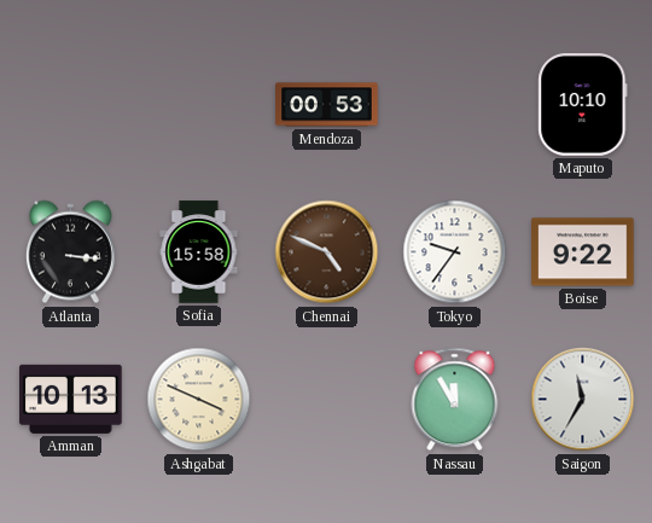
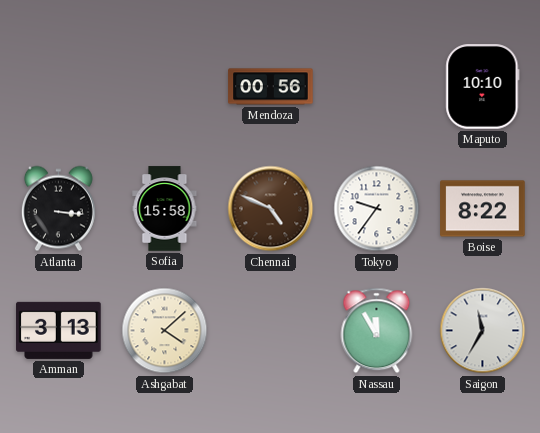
Mendoza: 00:53 -> 00:56 (271, 87)
Boise: 9:22 -> 8:22 (483, 209)
Amman: 10:13 -> 3:13 (59, 330)
Ashgabat: 3:49 -> 4:08 (165, 331)
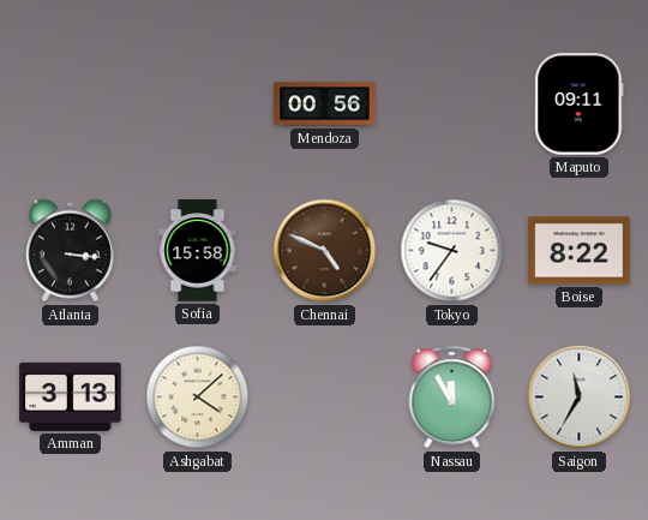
Maputo: 10:10 -> 09:11 (580, 104)
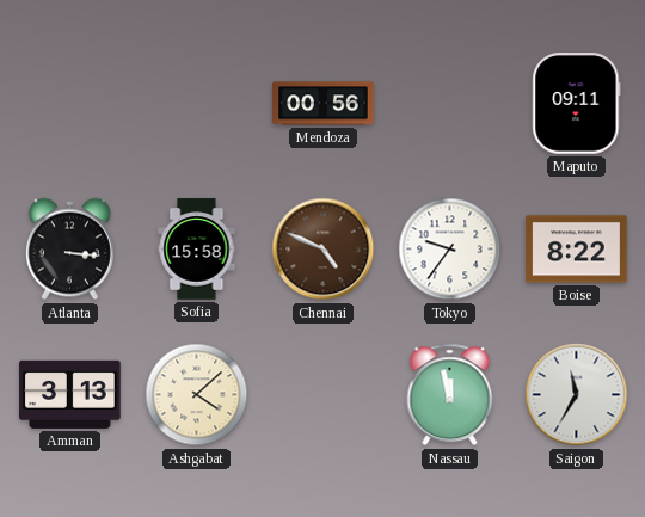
Nassau: 11:55 -> 11:58 (450, 395)
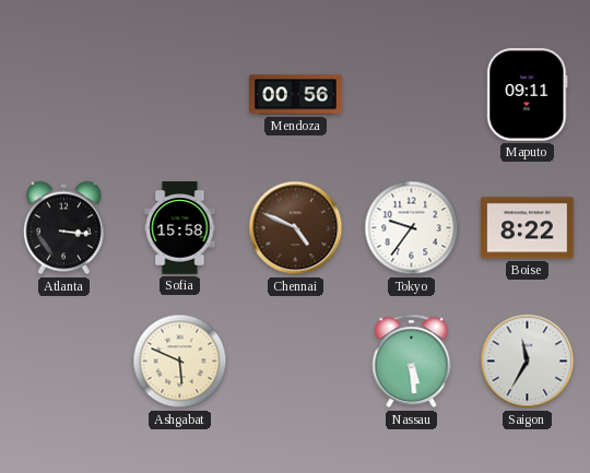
Amman: 3:13 -> none (70, 394)
Ashgabat: 4:08 -> 5:49 (180, 362)
Nassau: 11:58 -> 5:29 (412, 362)
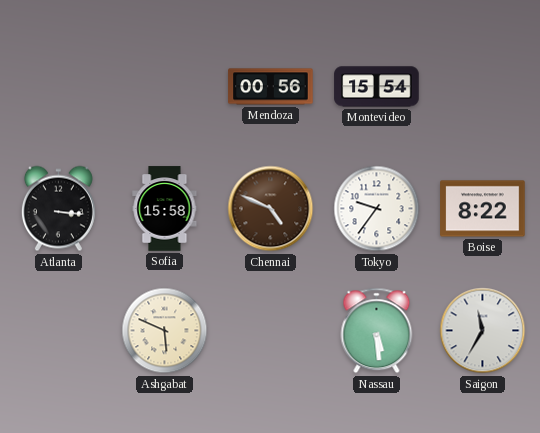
Montevideo: none -> 15:54 (377, 87)
Maputo: 09:11 -> none (528, 95)
